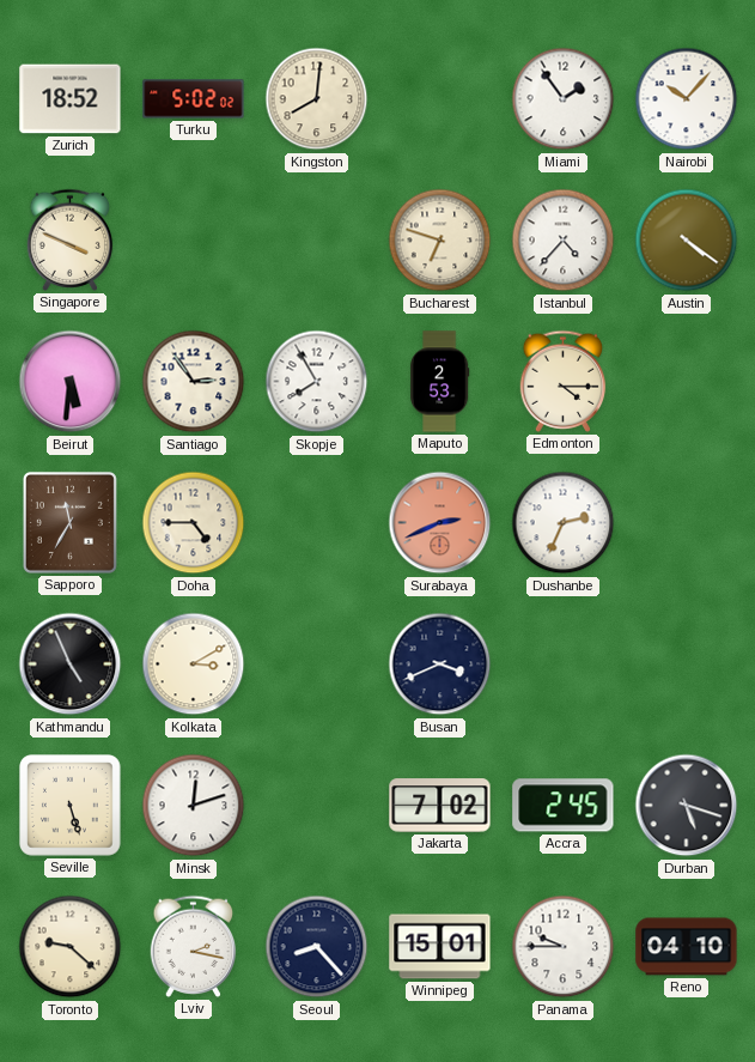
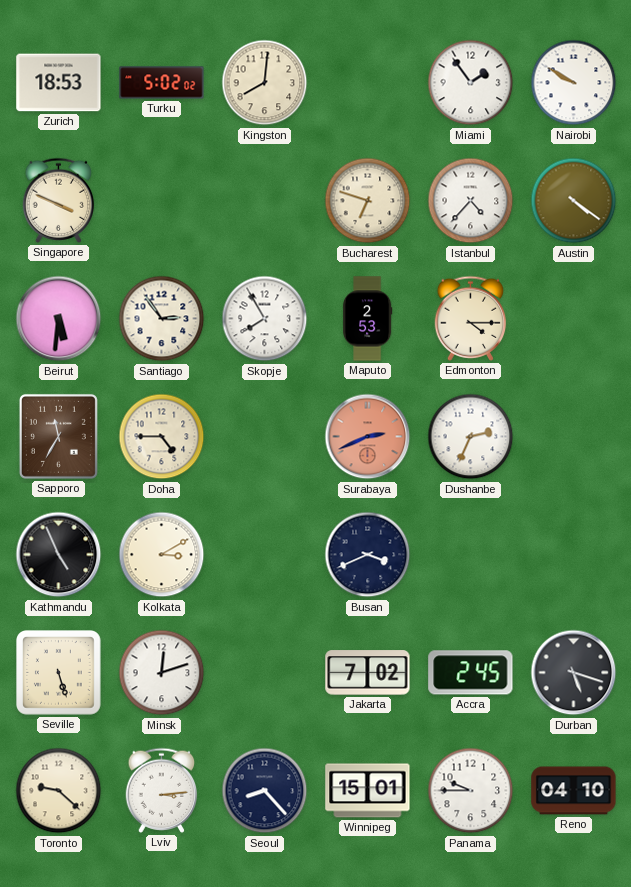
Zurich: 18:52 -> 18:53 (59, 83)
Nairobi: 10:07 -> 9:50 (574, 83)
Lviv: 2:17 -> 3:14 (162, 790)
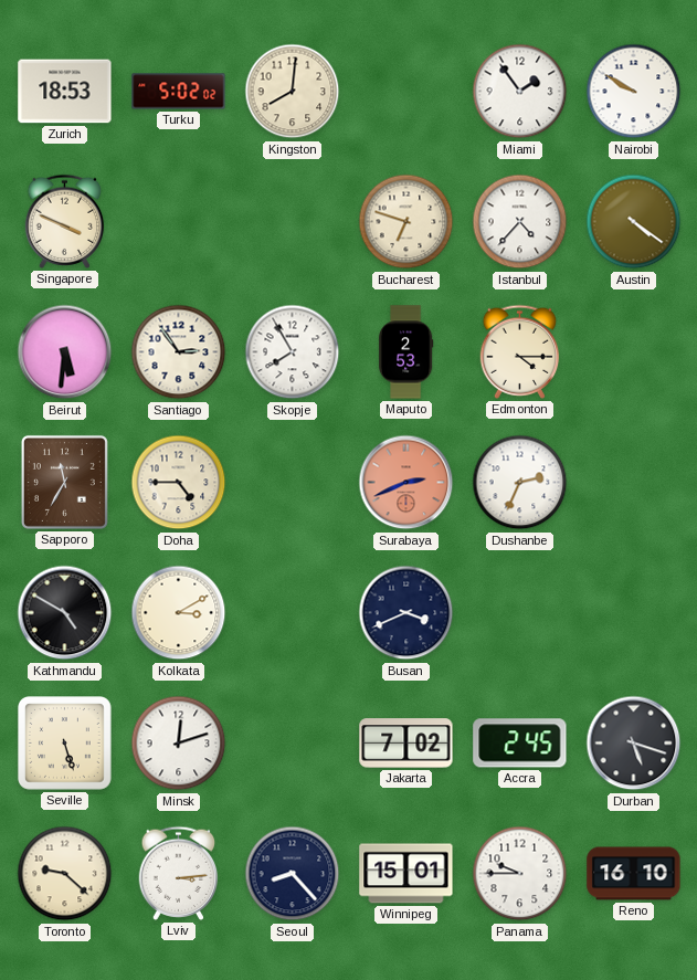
Kathmandu: 4:56 -> 4:50 (65, 613)
Reno: 04:10 -> 16:10 (634, 874)
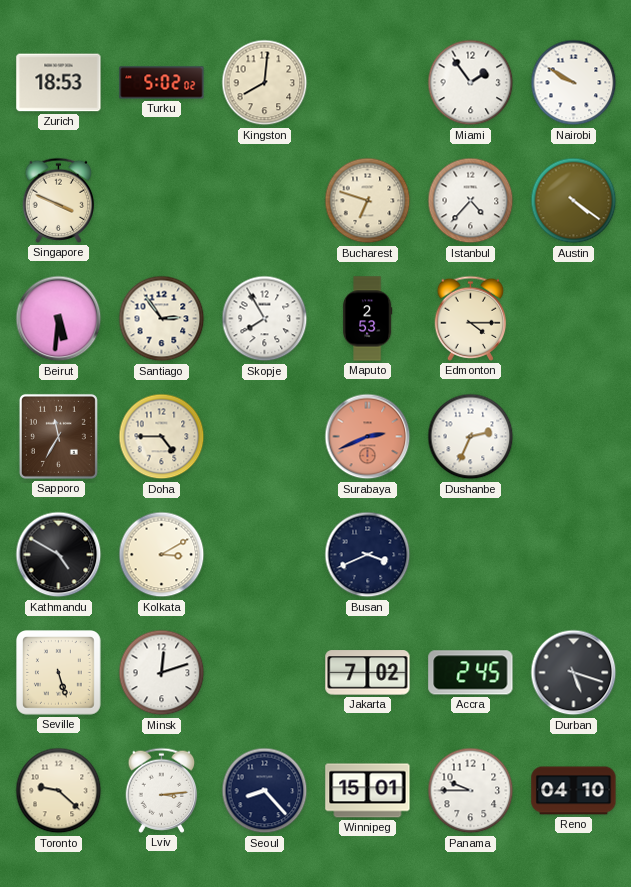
Reno: 16:10 -> 04:10 (574, 791)
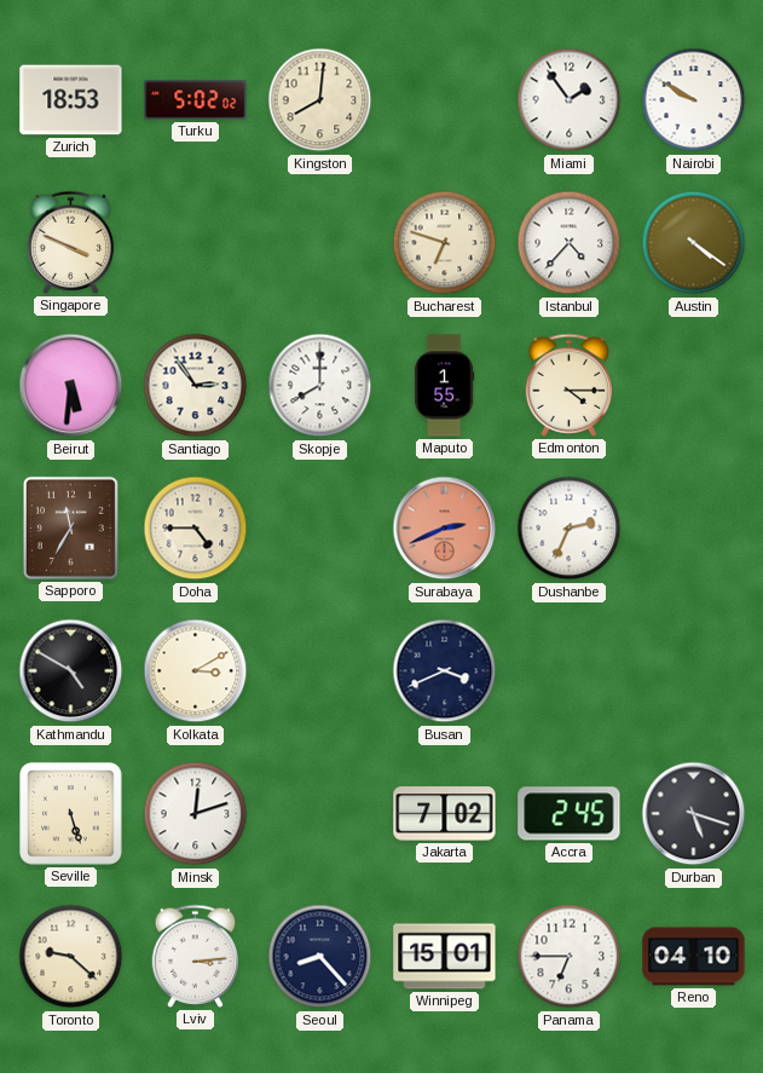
Skopje: 7:55 -> 8:00 (320, 386)
Maputo: 2:53 -> 1:55 (444, 386)
Panama: 9:45 -> 6:45 (570, 957)
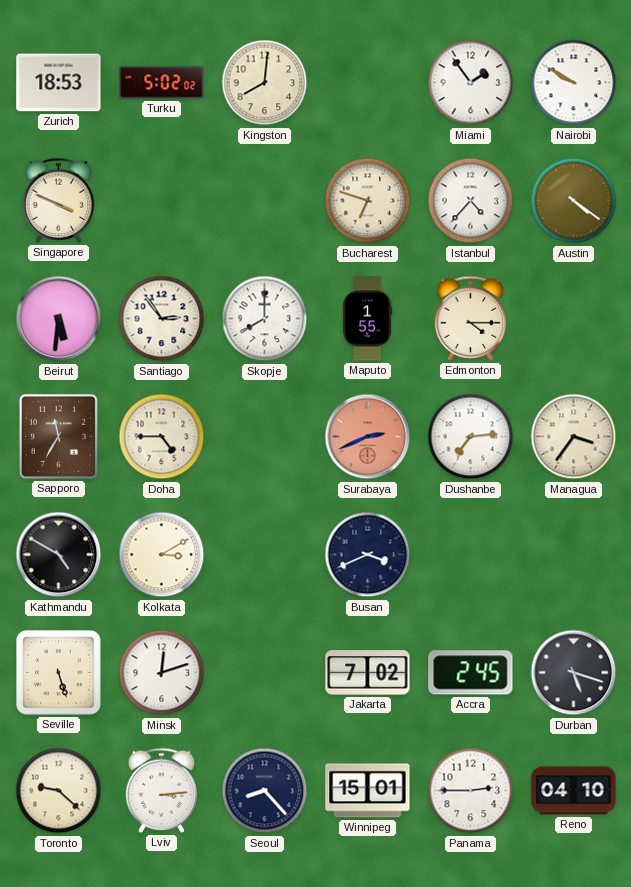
Dushanbe: 2:34 -> 7:14 (471, 437)
Managua: none -> 3:36 (574, 437)
Panama: 6:45 -> 2:45 (471, 791)
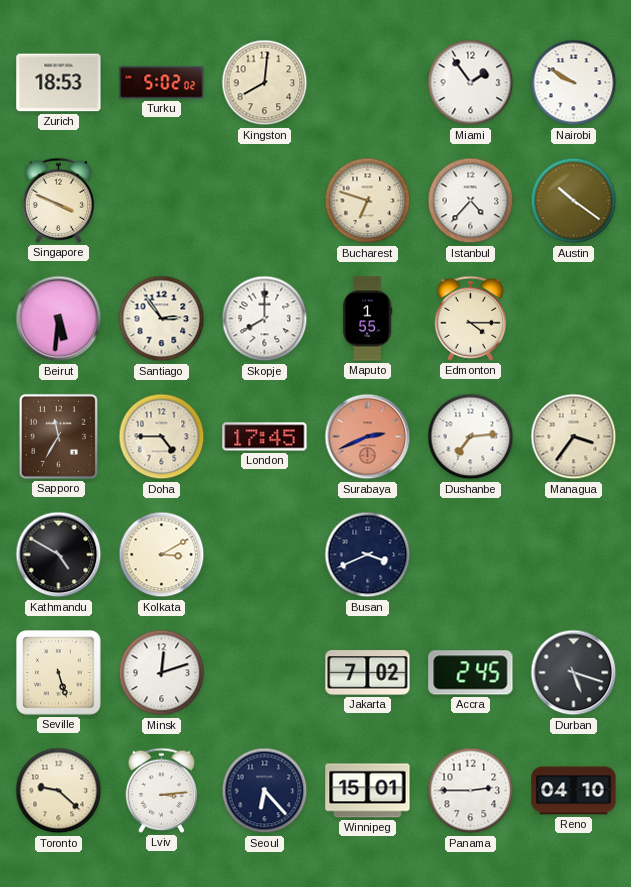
Austin: 4:21 -> 10:21 (574, 201)
London: none -> 17:45 (265, 437)
Seoul: 8:23 -> 6:23 (265, 791)
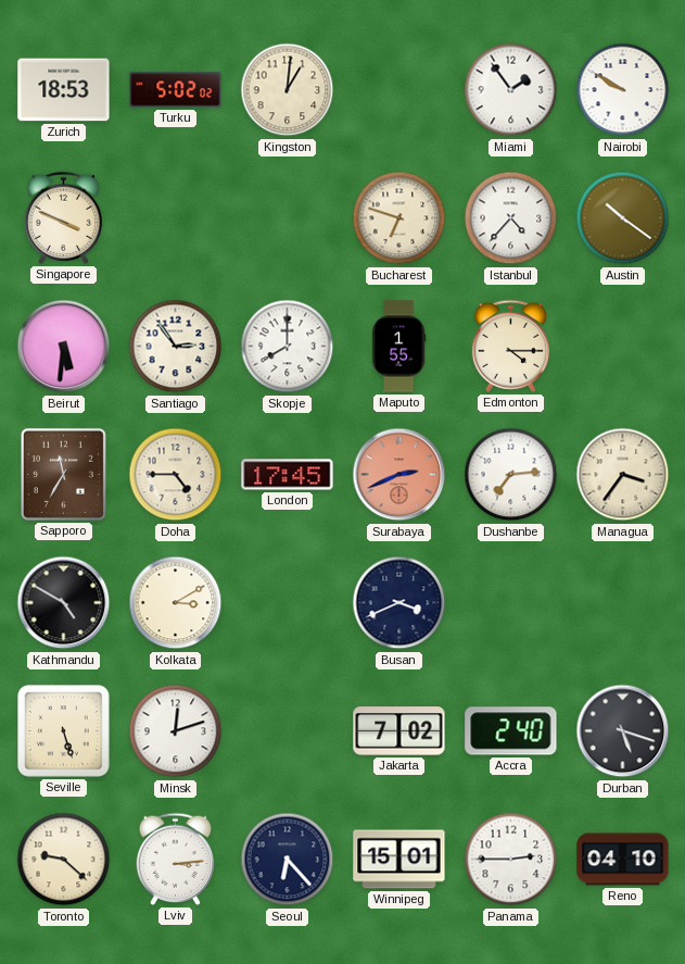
Kingston: 8:01 -> 1:01 (288, 90)
Accra: 2:45 -> 2:40 (511, 731)
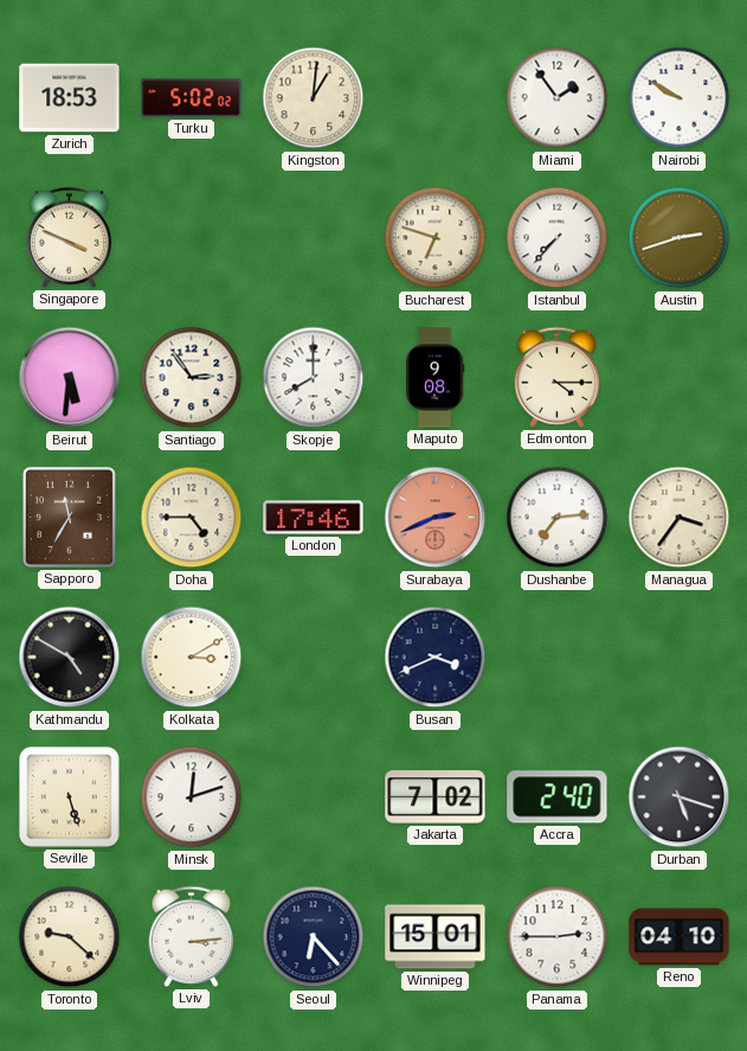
Istanbul: 4:37 -> 7:37 (558, 238)
Austin: 10:21 -> 2:42 (680, 238)
Maputo: 1:55 -> 9:08 (434, 378)
London: 17:45 -> 17:46 (314, 518)
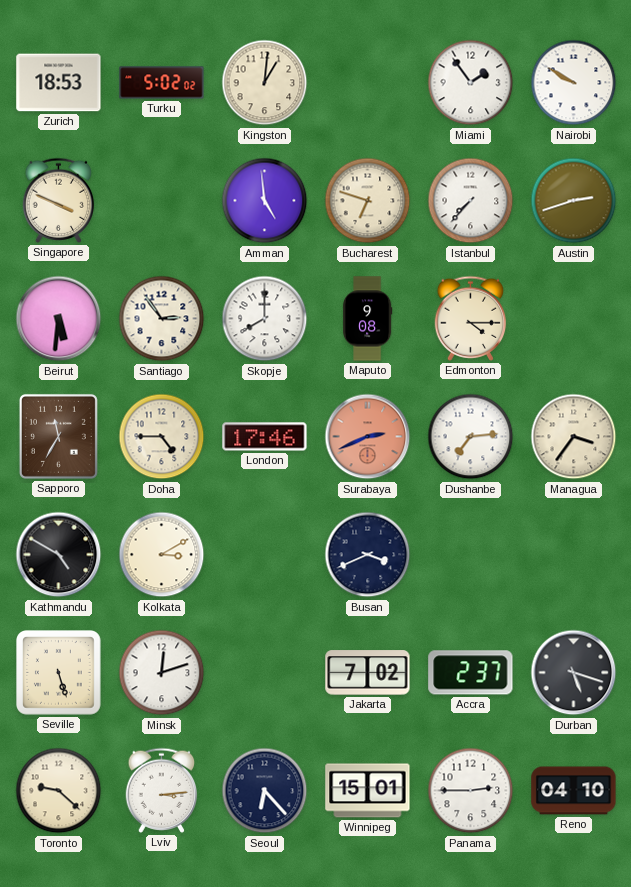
Amman: none -> 4:59 (265, 201)
Accra: 2:40 -> 2:37 (471, 673)
